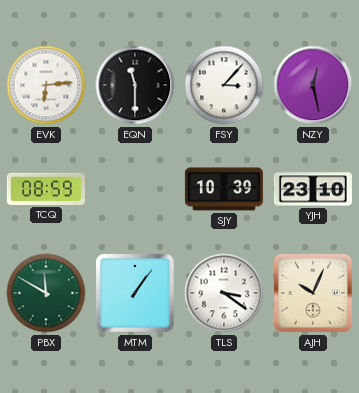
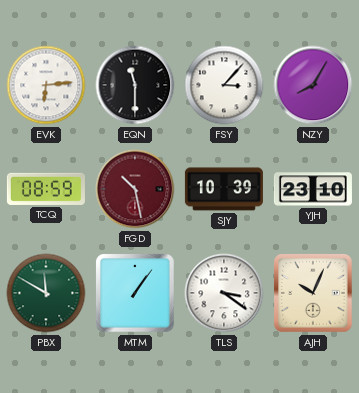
NZY: 12:28 -> 8:05 (313, 85)
FGD: none -> 10:28 (135, 189)
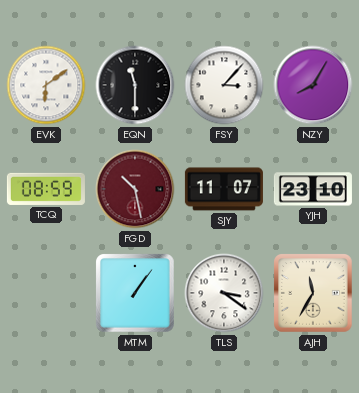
EVK: 6:14 -> 6:09 (46, 85)
SJY: 10:39 -> 11:07 (224, 189)
PBX: 11:50 -> none (46, 293)
AJH: 10:04 -> 11:35 (314, 294)
